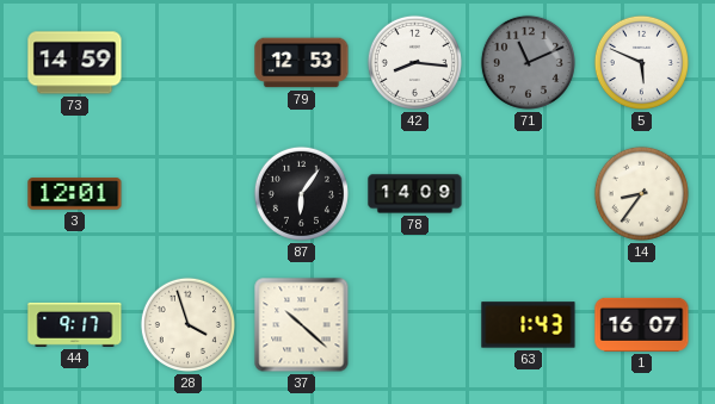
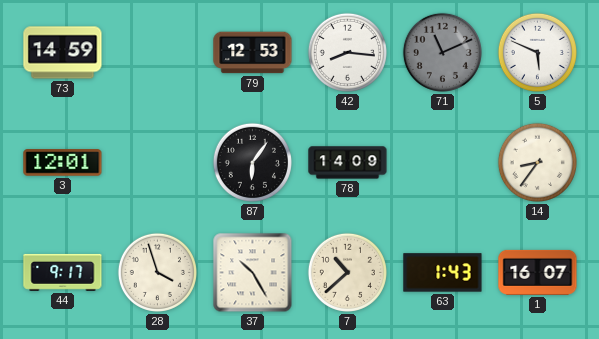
37: 10:22 -> 10:25 (253, 273)
7: none -> 10:38 (347, 272)
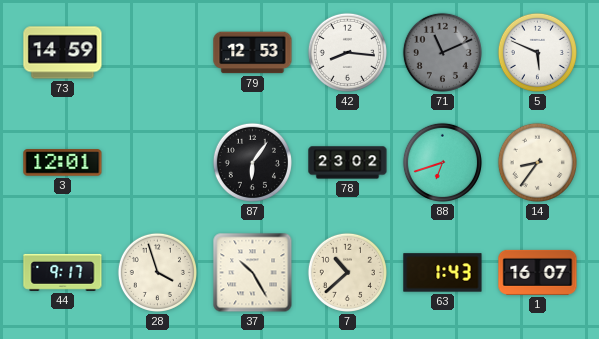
78: 14:09 -> 23:02 (348, 163)
88: none -> 6:42 (442, 162)
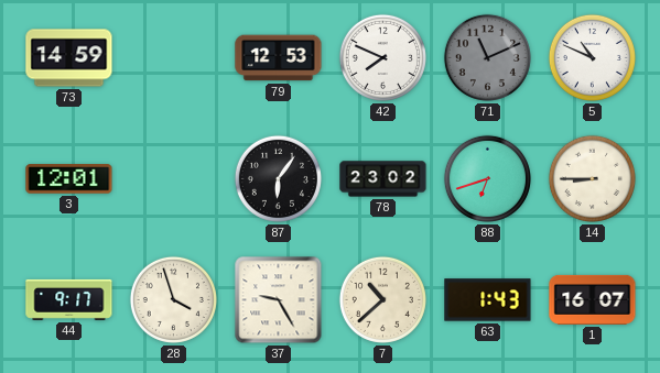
42: 8:16 -> 7:49 (382, 57)
5: 5:49 -> 10:49 (592, 57)
14: 8:36 -> 8:45 (592, 178)
37: 10:25 -> 9:25 (279, 300)
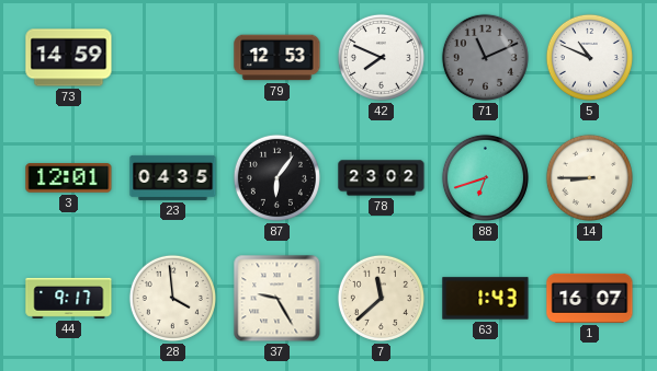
23: none -> 04:35 (173, 177)
28: 3:57 -> 3:59 (172, 298)
7: 10:38 -> 11:38 (381, 298)
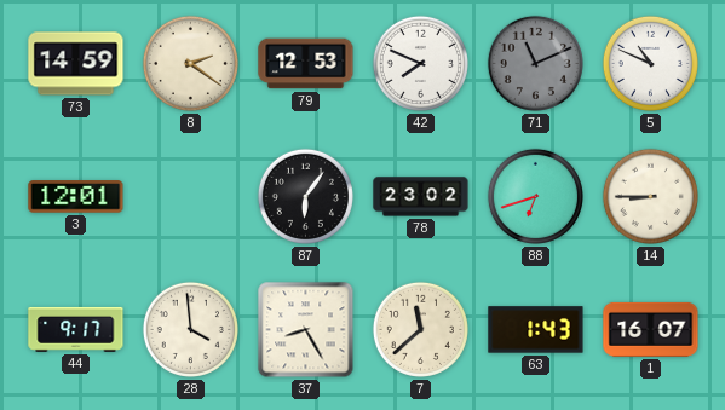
8: none -> 2:21 (190, 63)
23: 04:35 -> none (173, 177)
37: 9:25 -> 8:25 (306, 330)
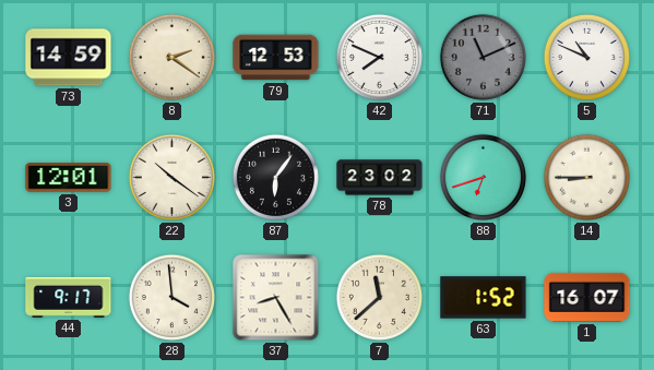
22: none -> 10:21 (171, 177)
63: 1:43 -> 1:52 (484, 298)
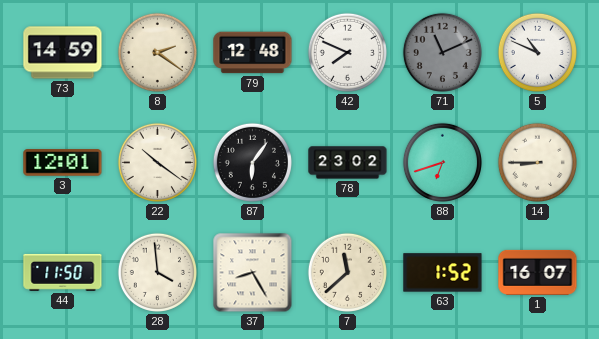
79: 12:53 -> 12:48 (253, 53)
44: 9:17 -> 11:50 (63, 272)
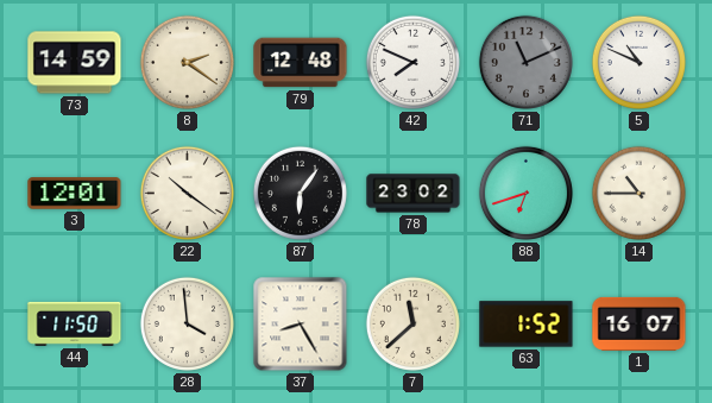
14: 8:45 -> 10:45 (638, 193)
